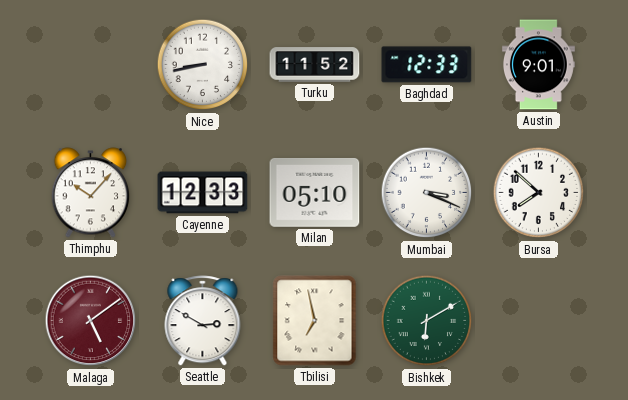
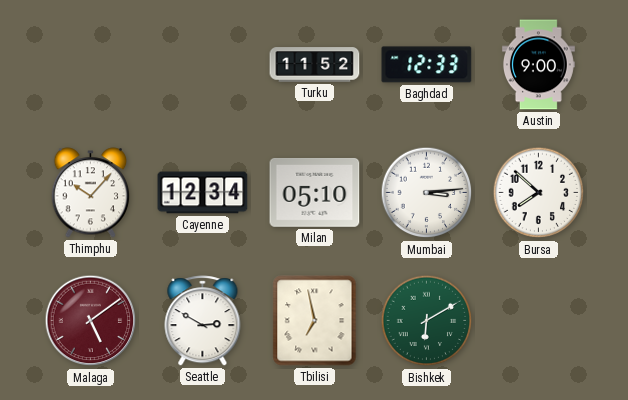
Nice: 8:43 -> none (203, 65)
Austin: 9:01 -> 9:00 (538, 65)
Cayenne: 12:33 -> 12:34 (203, 193)
Mumbai: 3:19 -> 3:14 (427, 193)
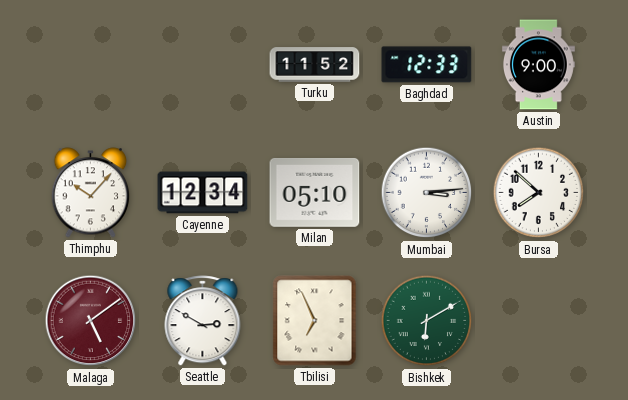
Tbilisi: 6:58 -> 6:56 (315, 321)
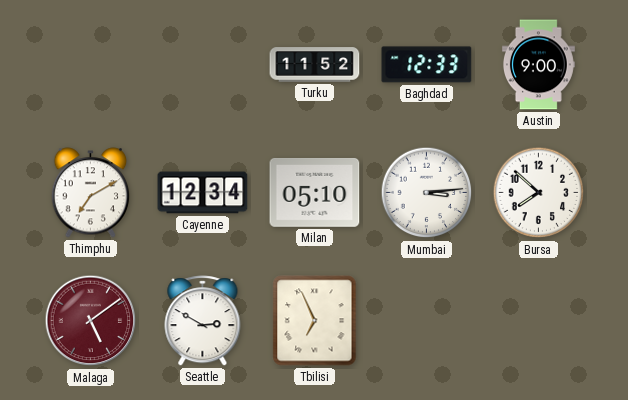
Thimphu: 10:07 -> 7:10 (91, 193)
Bishkek: 6:10 -> none (427, 321)
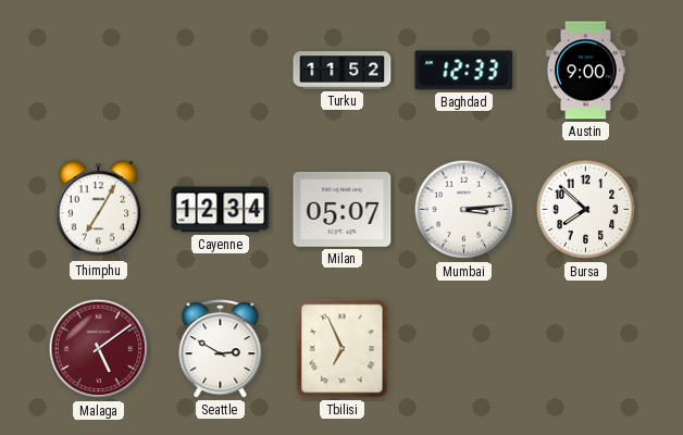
Thimphu: 7:10 -> 7:05 (99, 210)
Milan: 05:10 -> 05:07 (343, 209)
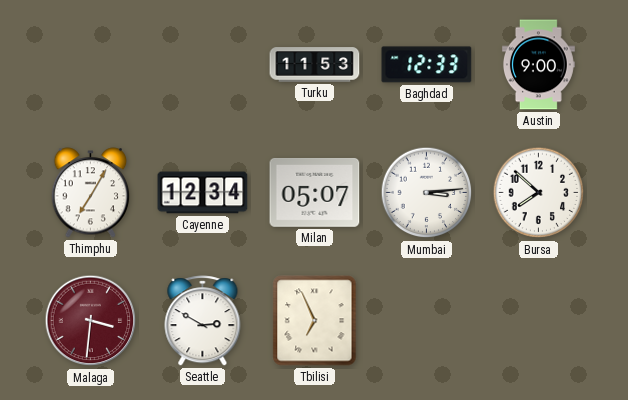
Turku: 11:52 -> 11:53 (315, 65)
Malaga: 5:09 -> 3:31 (91, 321)
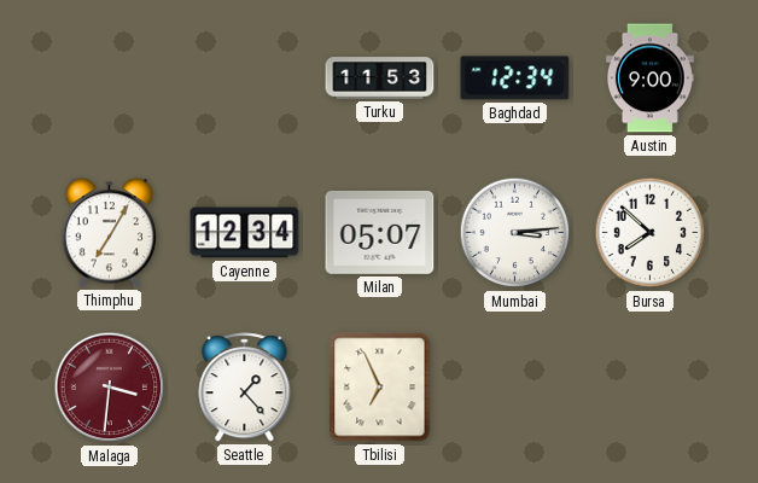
Baghdad: 12:33 -> 12:34 (515, 78)
Seattle: 2:50 -> 1:23 (245, 388)
